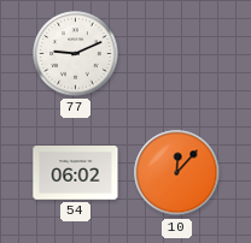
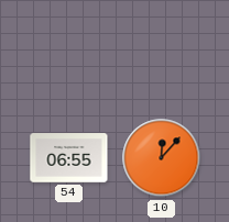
77: 9:11 -> none (76, 54)
54: 06:02 -> 06:55 (69, 158)
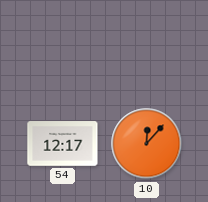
54: 06:55 -> 12:17 (63, 144)
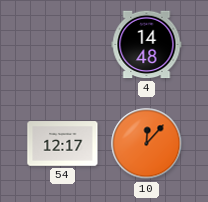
4: none -> 14:48 (147, 45)
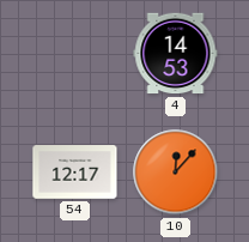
4: 14:48 -> 14:53 (176, 54)
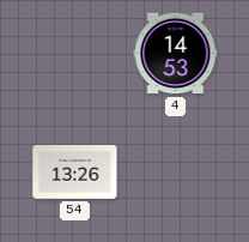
54: 12:17 -> 13:26 (75, 173)
10: 12:07 -> none (176, 173)
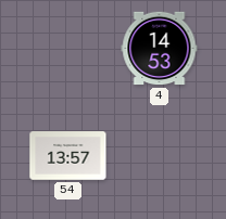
54: 13:26 -> 13:57 (68, 156)
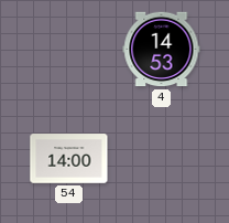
54: 13:57 -> 14:00 (69, 159)
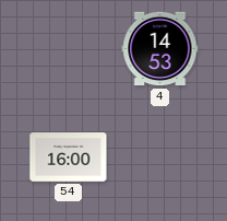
54: 14:00 -> 16:00 (69, 158)
